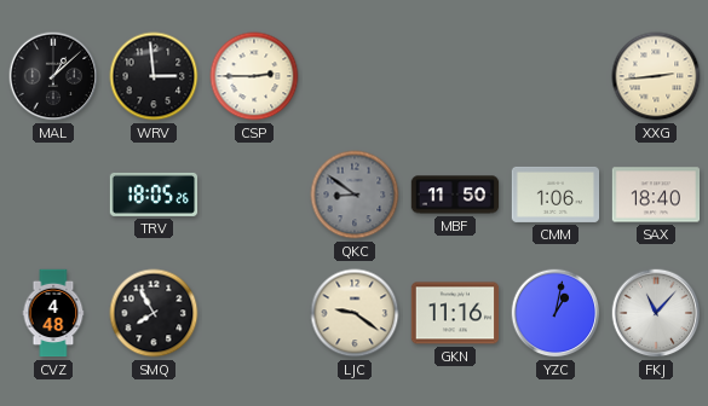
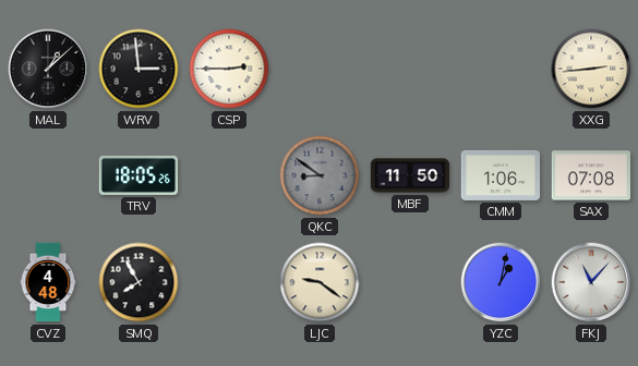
SAX: 18:40 -> 07:08 (591, 175)
GKN: 11:16 -> none (455, 313)
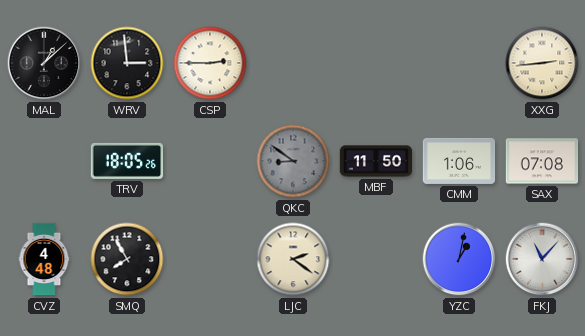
LJC: 9:21 -> 2:21 (293, 259)
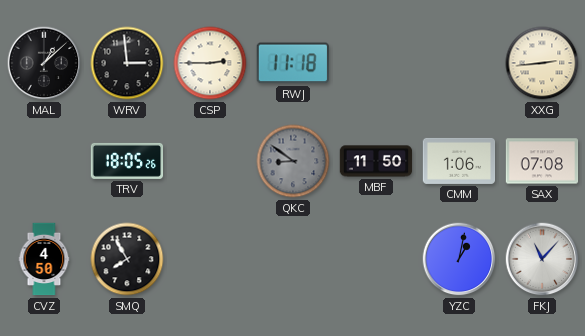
RWJ: none -> 11:18 (293, 63)
CVZ: 4:48 -> 4:50 (44, 259)
LJC: 2:21 -> none (293, 259)
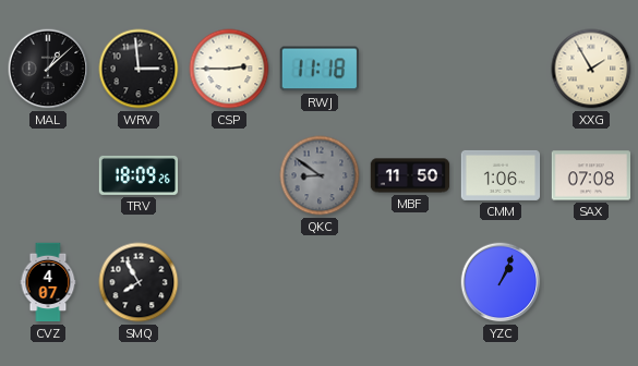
XXG: 2:44 -> 1:55 (591, 69)
TRV: 18:05 -> 18:09 (139, 175)
CVZ: 4:50 -> 4:07 (48, 282)
YZC: 1:02 -> 1:04 (501, 282)
FKJ: 11:07 -> none (542, 259)
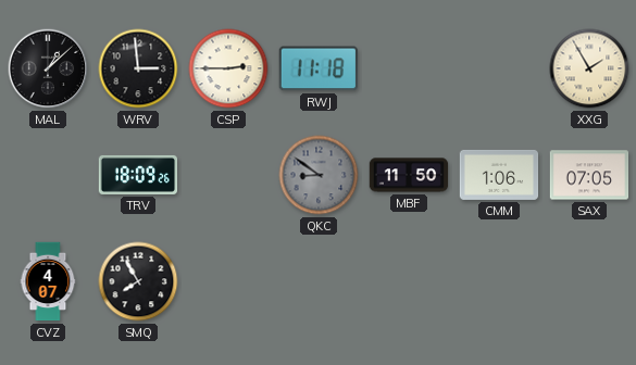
SAX: 07:08 -> 07:05 (589, 175)
YZC: 1:04 -> none (501, 282)
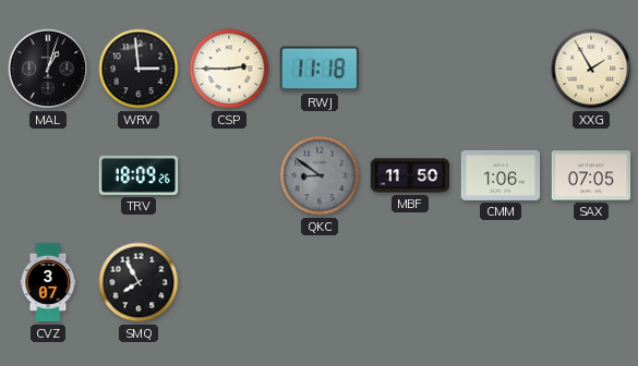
MAL: 1:08 -> 1:03 (48, 69)
CVZ: 4:07 -> 3:07 (48, 282)
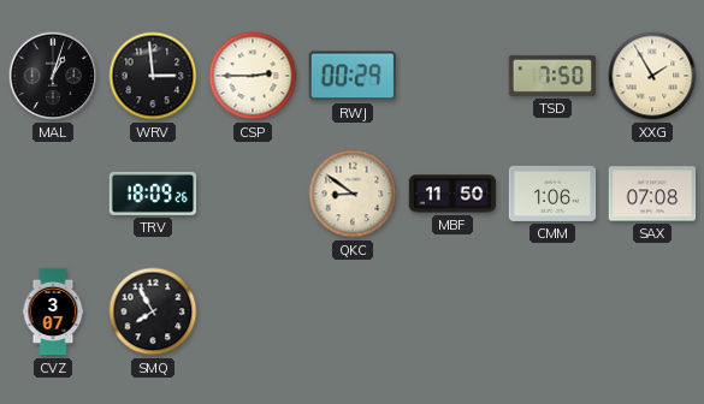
RWJ: 11:18 -> 00:29 (353, 76)
TSD: none -> 7:50 (551, 76)
QKC dial: grey -> cream (353, 194)
SAX: 07:05 -> 07:08 (652, 194)
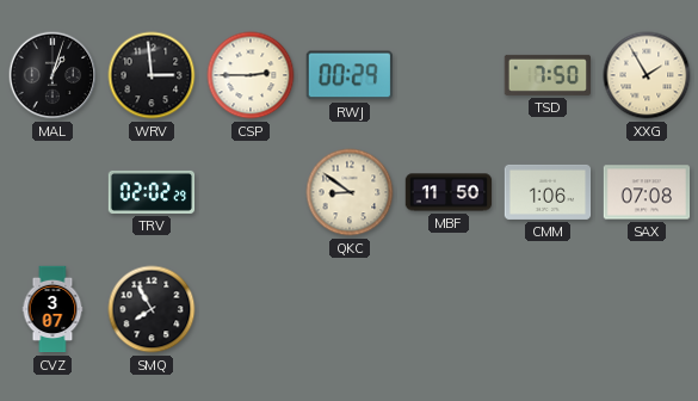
TRV: 18:09 -> 02:02 (152, 192)
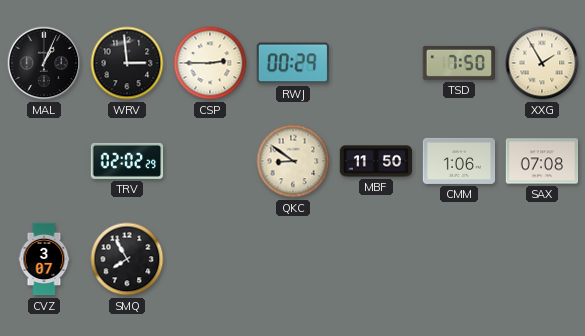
MAL: 1:03 -> 1:04 (44, 63)
